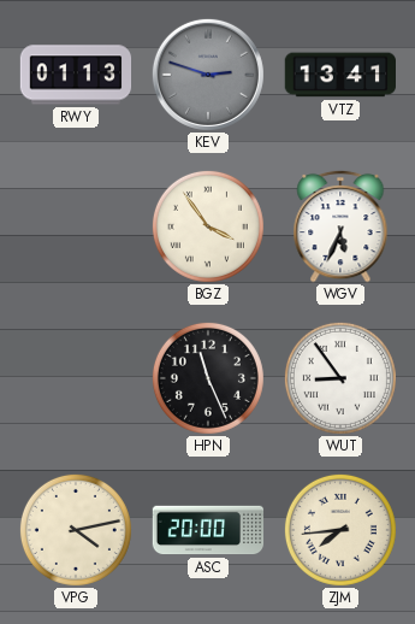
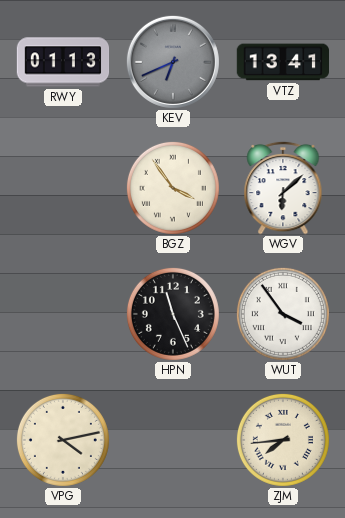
KEV: 2:48 -> 6:41 (173, 62)
WGV: 5:34 -> 6:08 (283, 188)
WUT: 8:54 -> 3:54 (283, 314)
ASC: 20:00 -> none (208, 530)
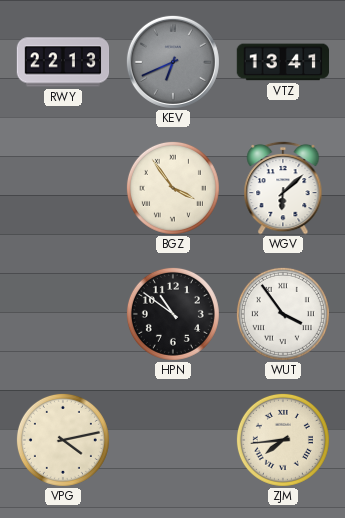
RWY: 01:13 -> 22:13 (63, 62)
HPN: 11:26 -> 10:51 (173, 314)
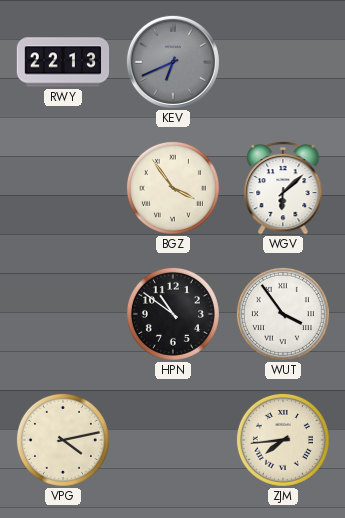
VTZ: 13:41 -> none (282, 62)
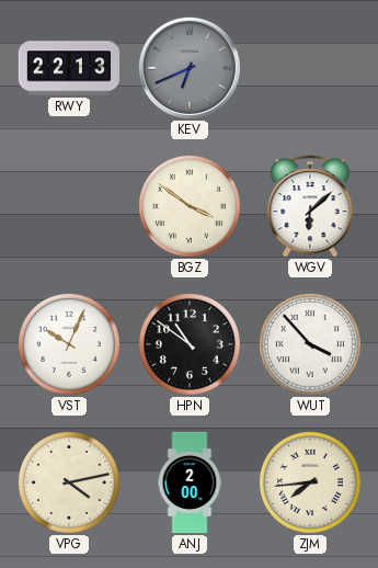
BGZ: 3:54 -> 3:51 (190, 206)
VST: none -> 10:04 (69, 344)
WUT: 3:54 -> 3:53 (310, 344)
ANJ: none -> 2:00 (190, 482)
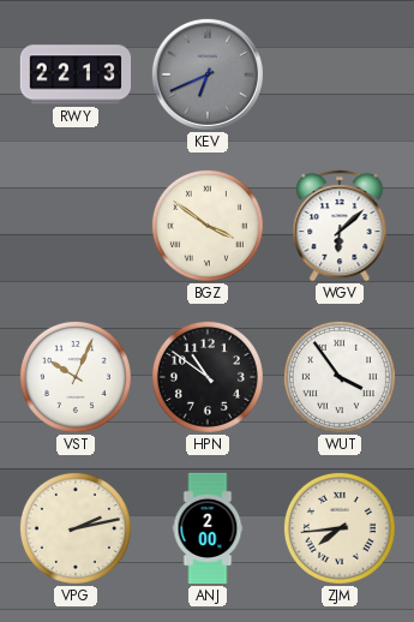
WUT: 3:53 -> 3:54 (340, 377)
VPG: 4:13 -> 2:13 (76, 528)
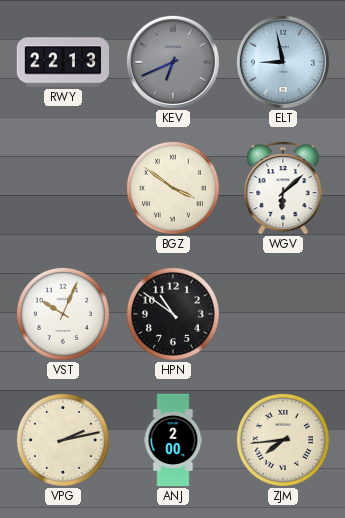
ELT: none -> 8:58 (283, 62)
WUT: 3:54 -> none (340, 377)
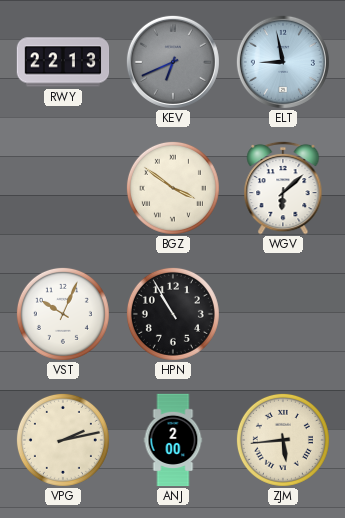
HPN: 10:51 -> 10:55 (173, 314)
ZJM: 7:44 -> 5:44 (283, 440)
